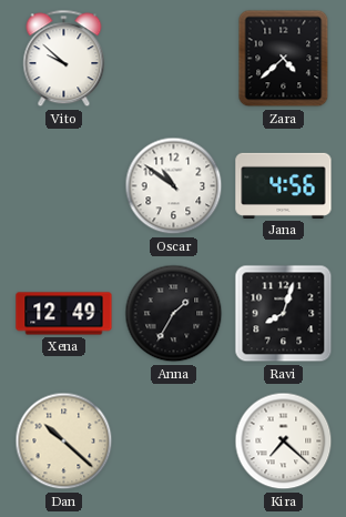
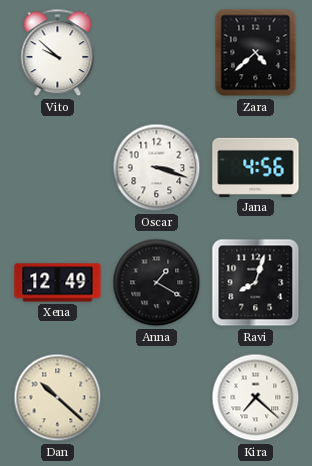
Oscar: 10:51 -> 3:18 (157, 168)
Anna: 1:35 -> 1:20 (157, 283)
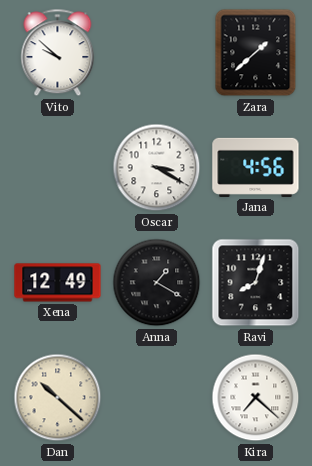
Zara: 4:38 -> 1:38 (256, 53)
Oscar: 3:18 -> 3:20 (157, 168)
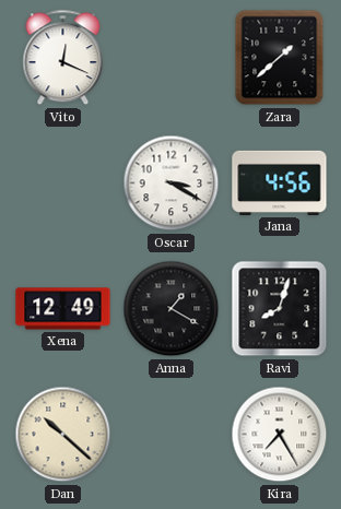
Vito: 9:52 -> 12:19 (63, 58)
Kira: 7:22 -> 7:25 (280, 435)
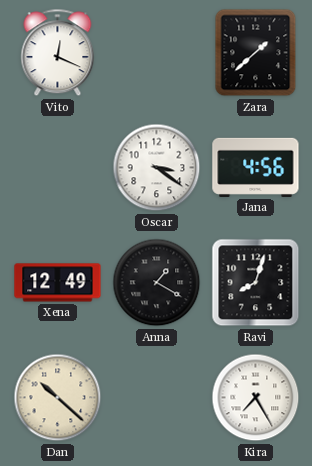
Oscar: 3:20 -> 3:21 (157, 168)
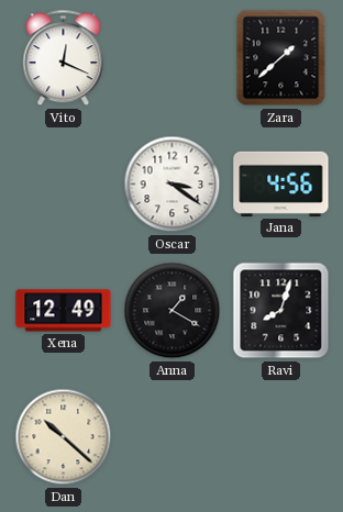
Kira: 7:25 -> none (256, 398)
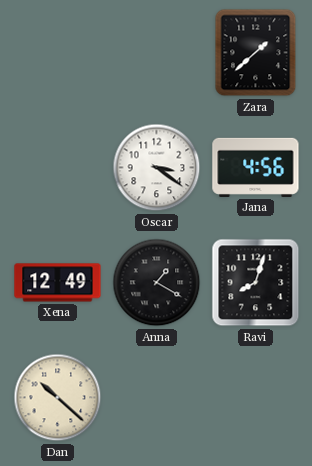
Vito: 12:19 -> none (64, 58)
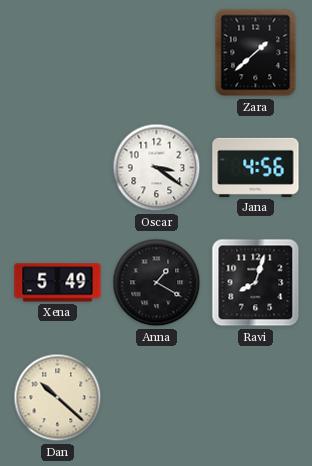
Xena: 12:49 -> 5:49 (58, 283)
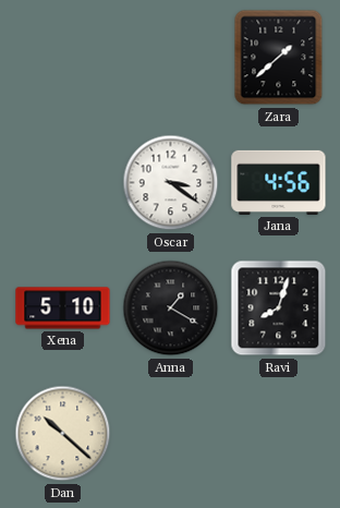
Xena: 5:49 -> 5:10 (63, 309)
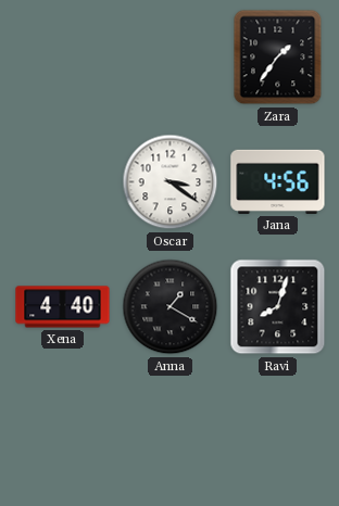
Zara: 1:38 -> 1:36 (278, 58)
Xena: 5:10 -> 4:40 (63, 307)
Dan: 10:22 -> none (63, 434)
